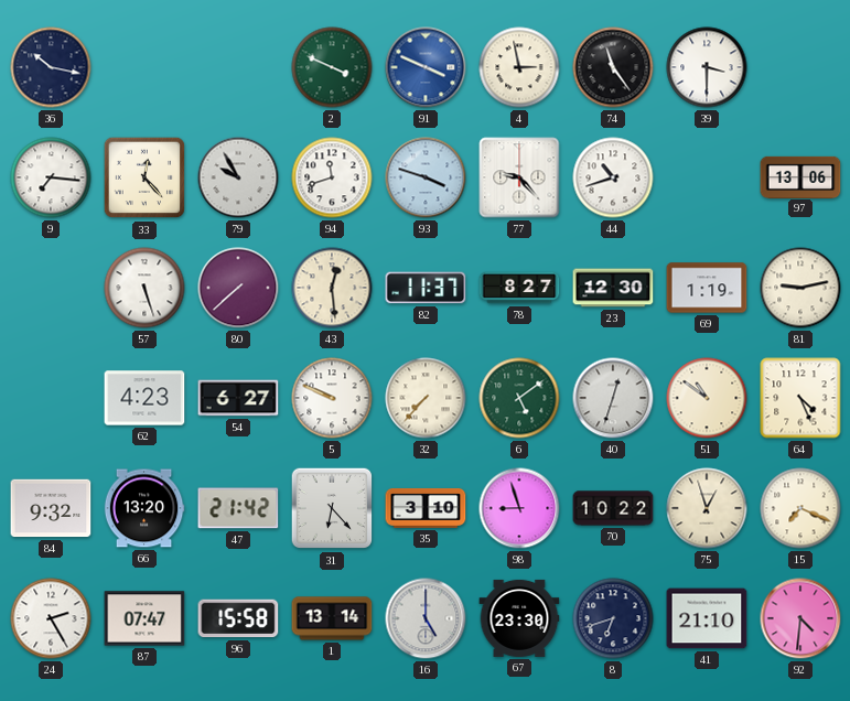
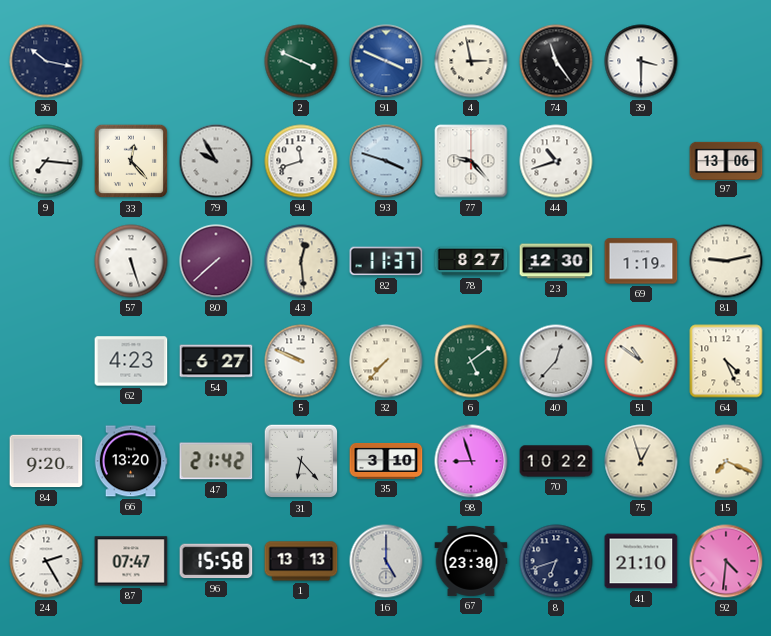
40: 12:33 -> 12:37 (556, 361)
84: 9:32 -> 9:20 (46, 461)
1: 13:14 -> 13:13 (301, 561)
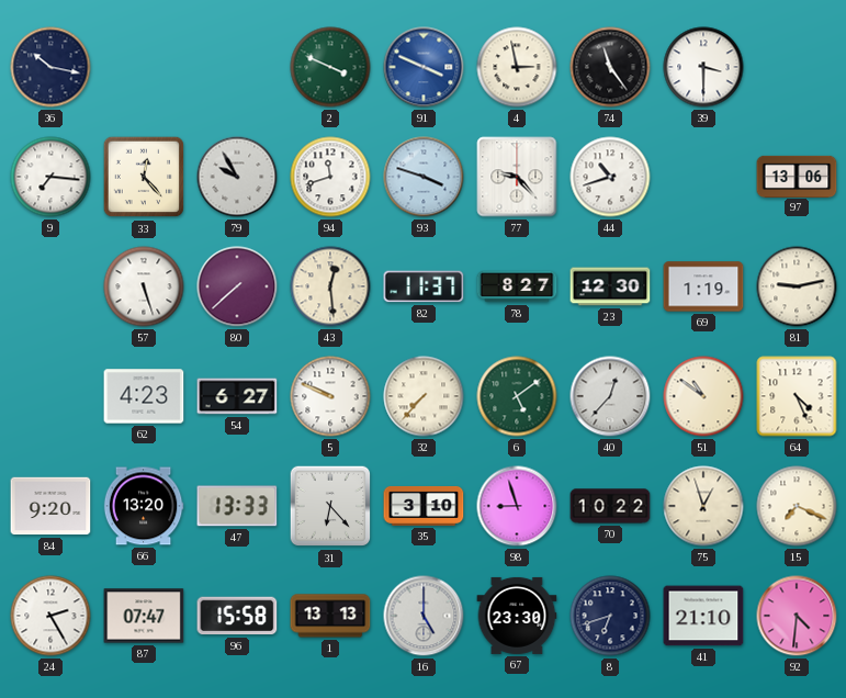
47: 21:42 -> 13:33 (237, 506)
